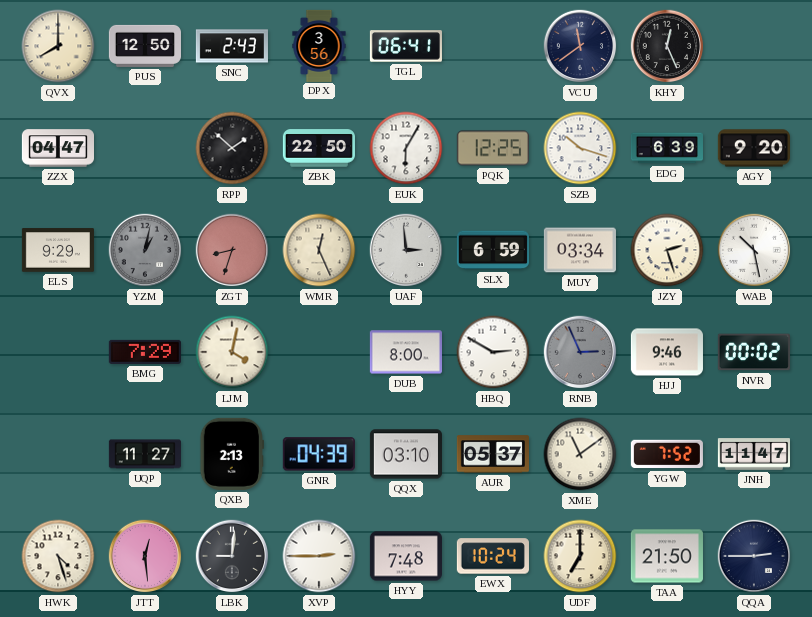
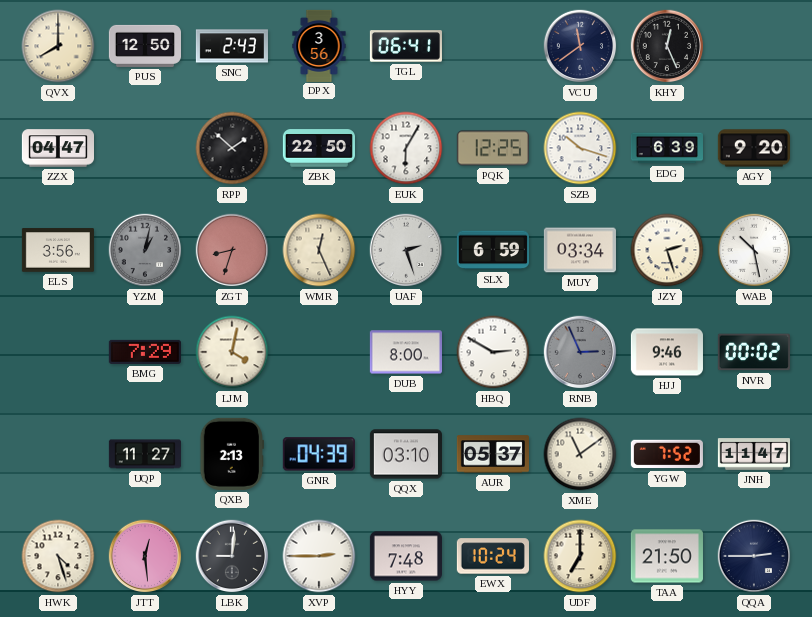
ELS: 9:29 -> 3:56 (58, 250)
UAF: 2:59 -> 2:27 (406, 250)
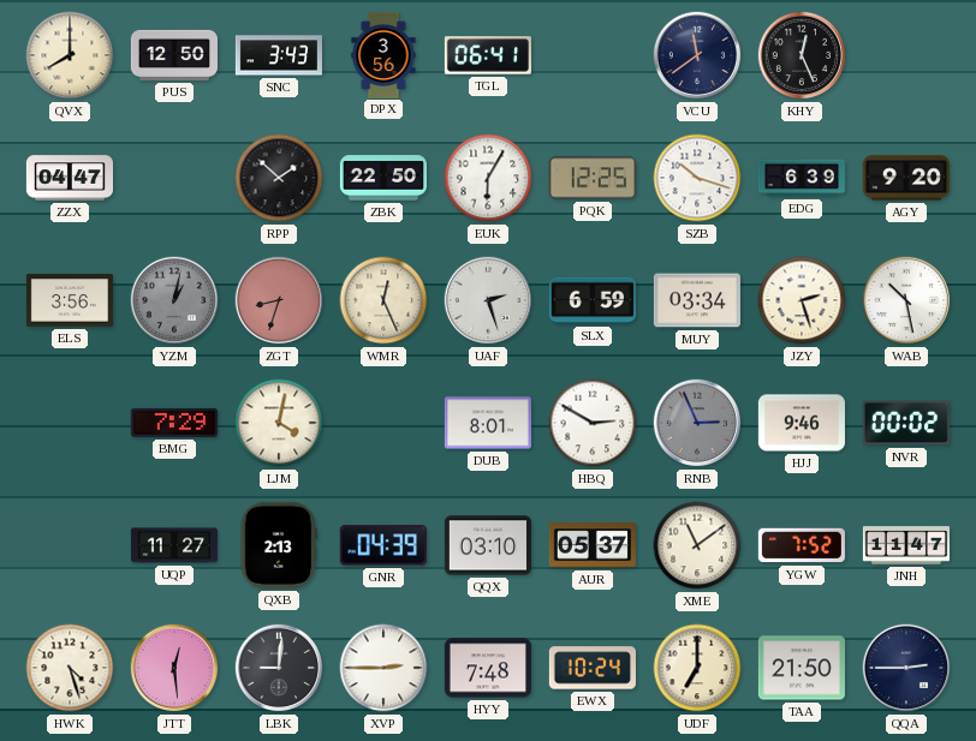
SNC: 2:43 -> 3:43 (279, 55)
DUB: 8:00 -> 8:01 (488, 423)
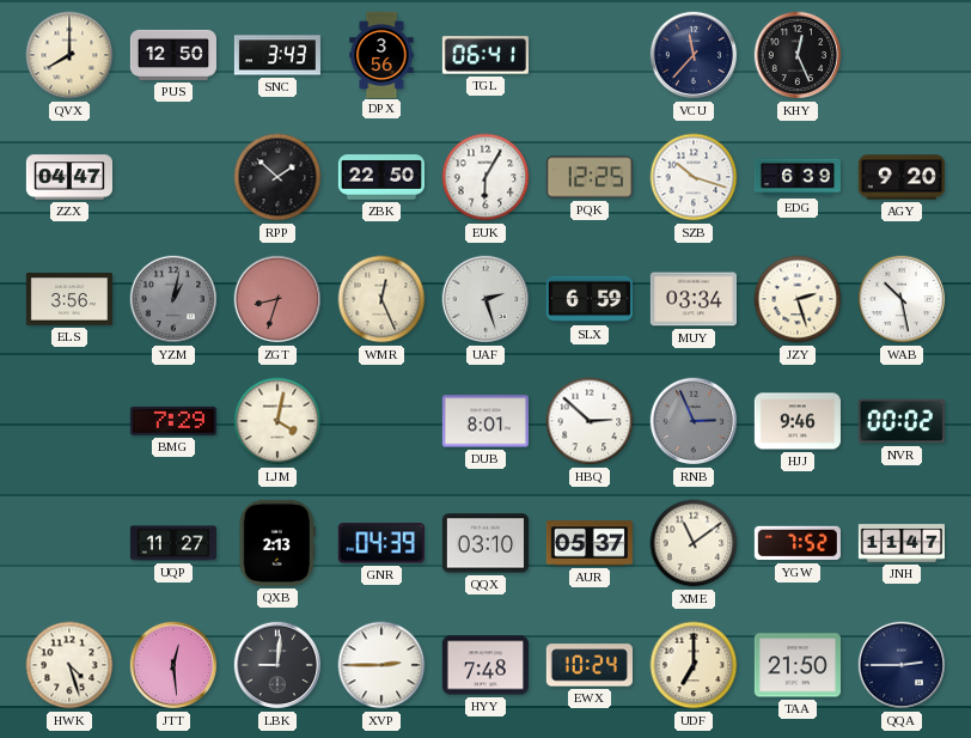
VCU: 11:39 -> 11:37 (694, 55)
HBQ: 2:50 -> 2:52 (590, 421)
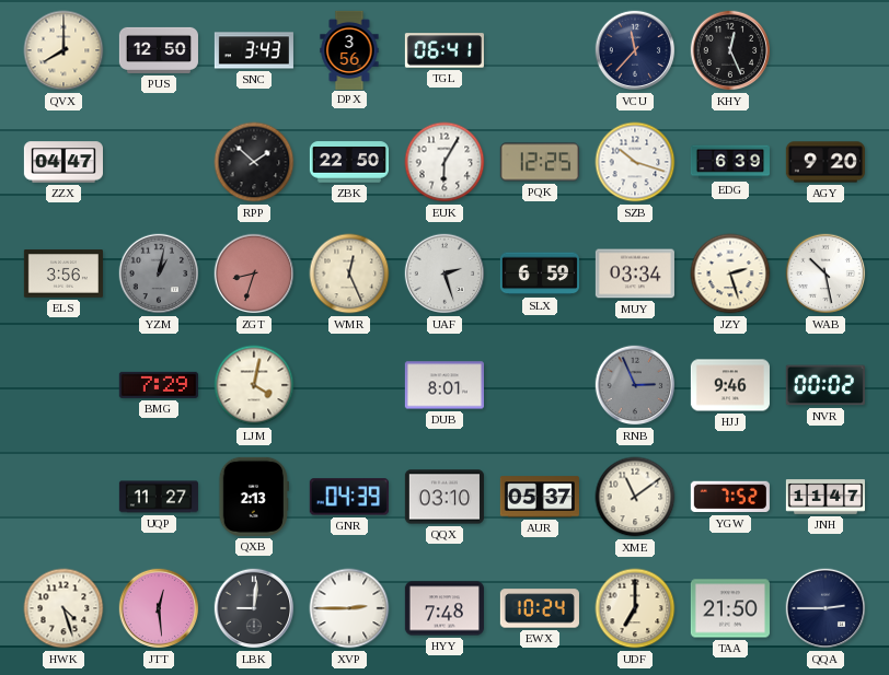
HBQ: 2:52 -> none (590, 421)
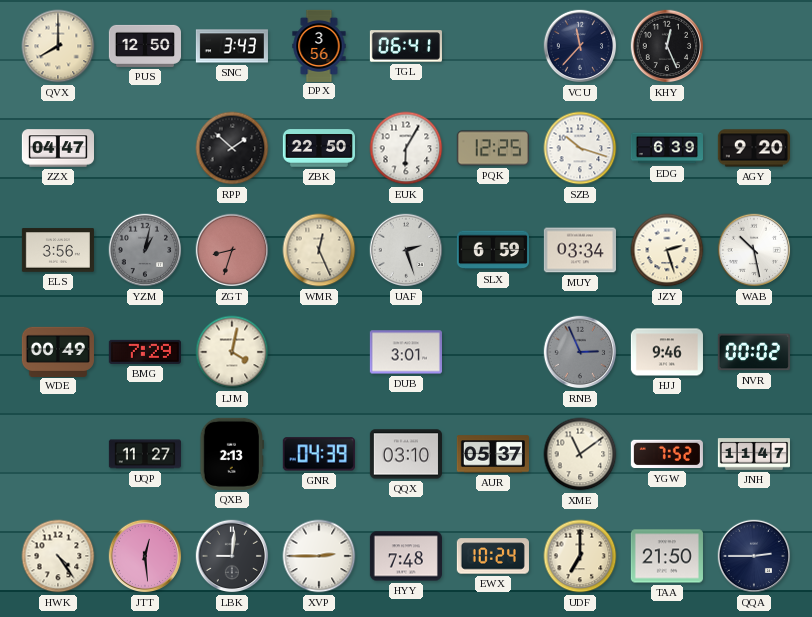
WDE: none -> 00:49 (58, 351)
DUB: 8:01 -> 3:01 (406, 352)
HWK: 4:27 -> 4:24 (58, 556)
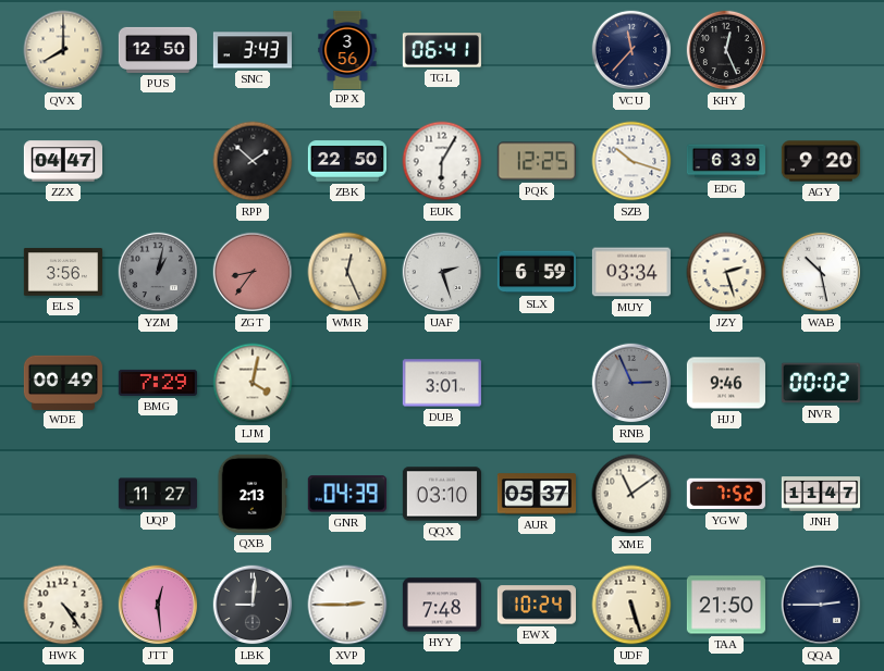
ZGT: 8:33 -> 8:36 (253, 272)
UDF: 7:00 -> 5:27 (631, 605)
